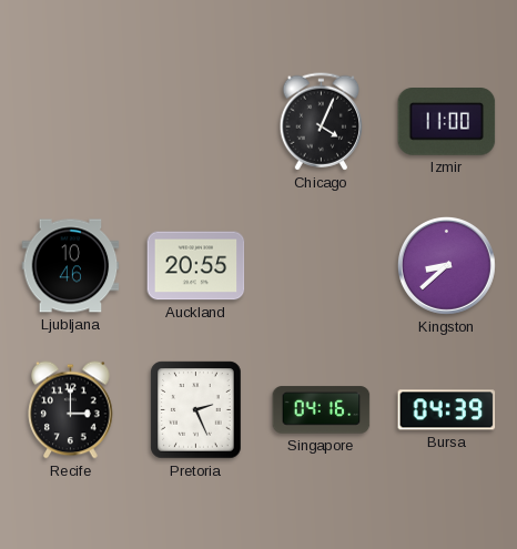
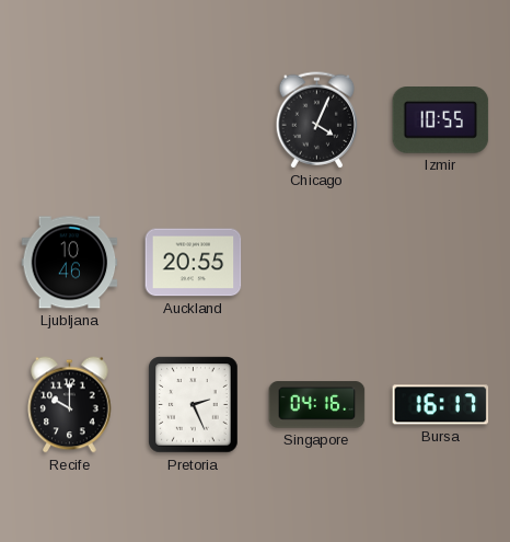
Izmir: 11:00 -> 10:55 (441, 120)
Kingston: 8:38 -> none (446, 265)
Recife: 3:00 -> 10:00 (70, 405)
Bursa: 04:39 -> 16:17 (441, 405)
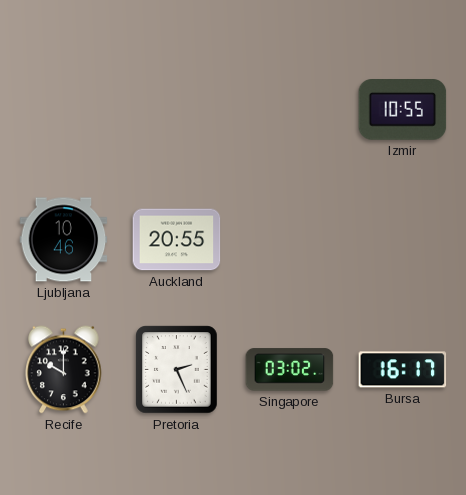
Chicago: 4:04 -> none (317, 120)
Singapore: 04:16 -> 03:02 (290, 370)
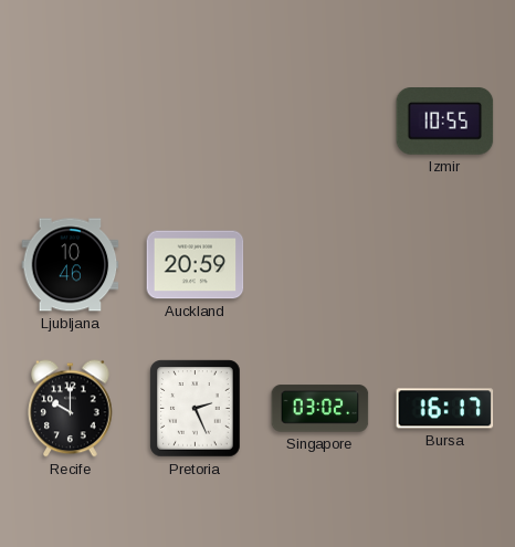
Auckland: 20:55 -> 20:59 (196, 265)
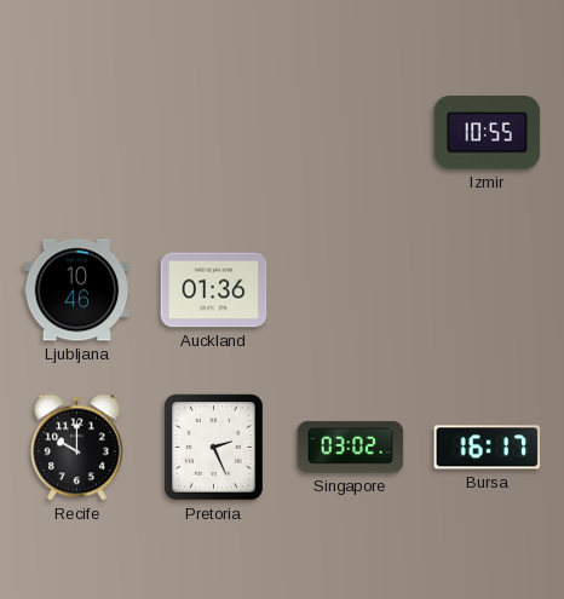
Auckland: 20:59 -> 01:36 (214, 290)
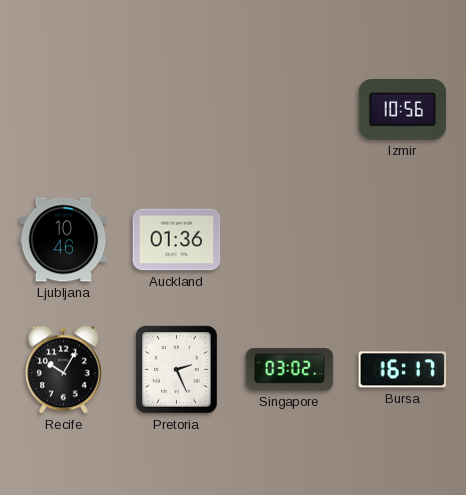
Izmir: 10:55 -> 10:56 (403, 110)
Recife: 10:00 -> 10:05 (64, 370)
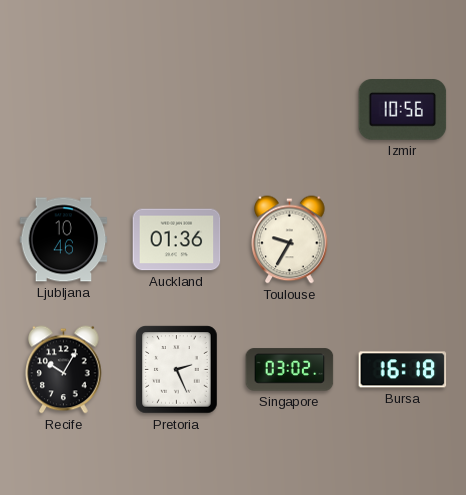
Toulouse: none -> 9:35 (290, 240)
Bursa: 16:17 -> 16:18 (403, 370)
